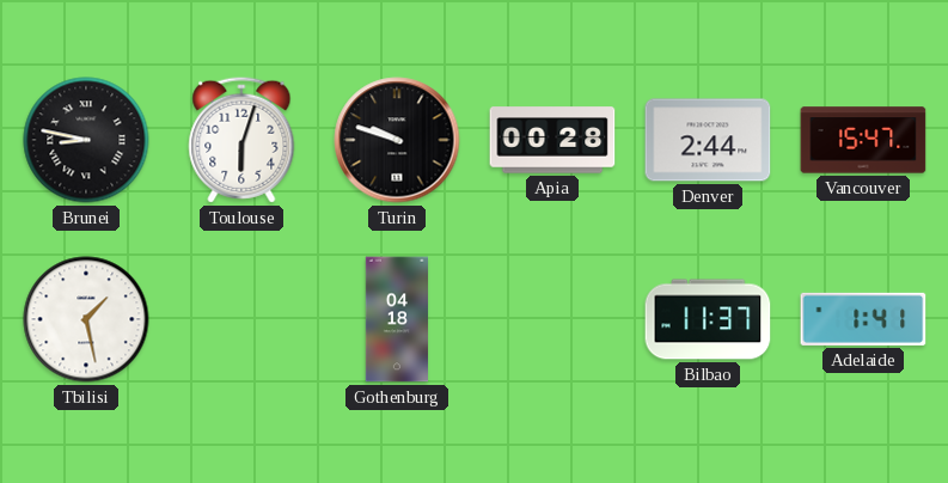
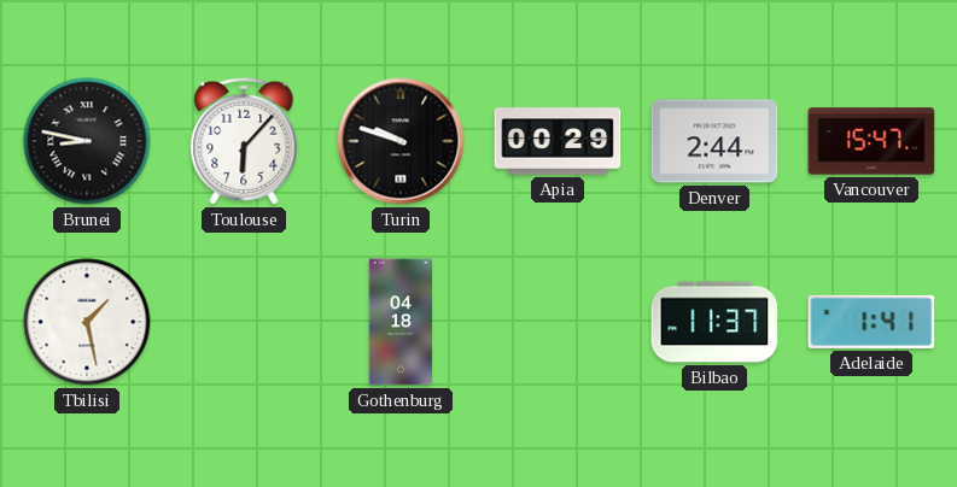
Toulouse: 6:03 -> 6:07 (244, 141)
Apia: 00:28 -> 00:29 (558, 141)
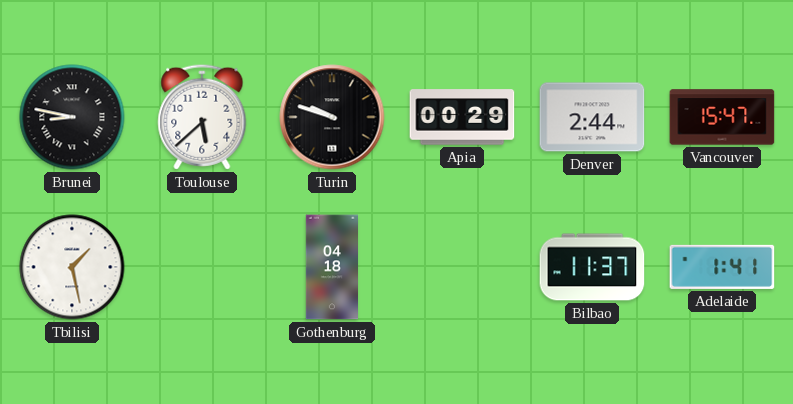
Toulouse: 6:07 -> 5:38 (202, 117)
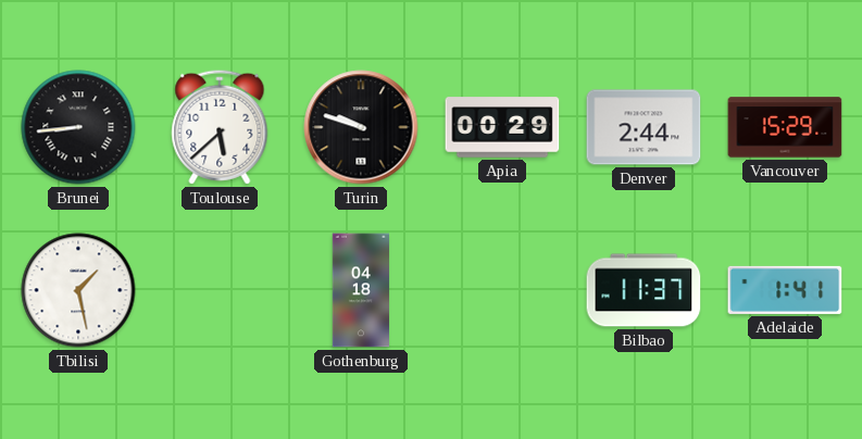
Brunei: 8:47 -> 8:44 (78, 127)
Vancouver: 15:47 -> 15:29 (785, 127)
